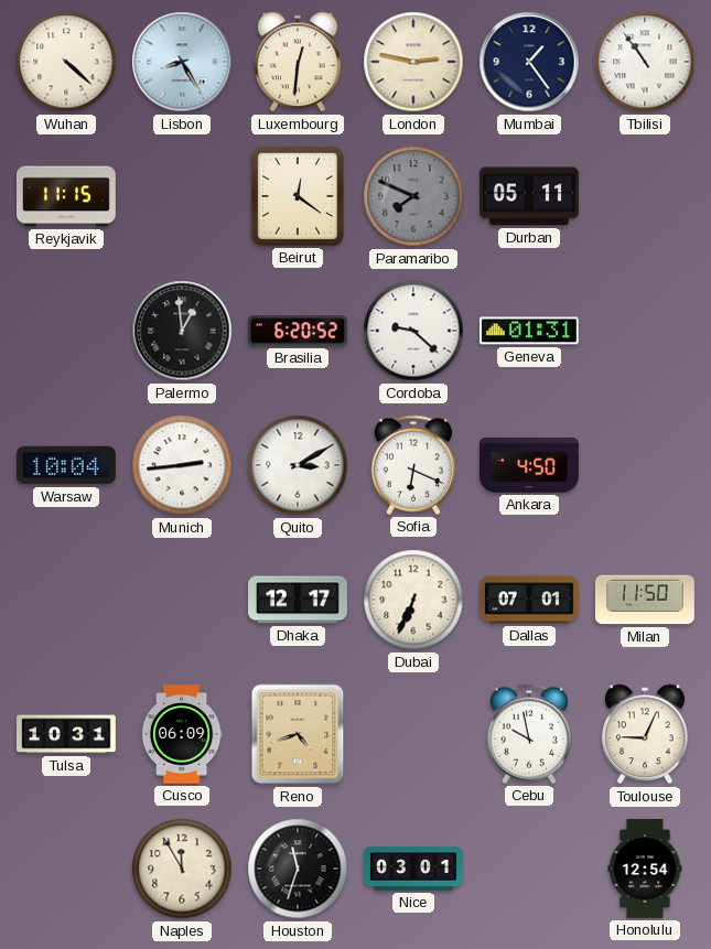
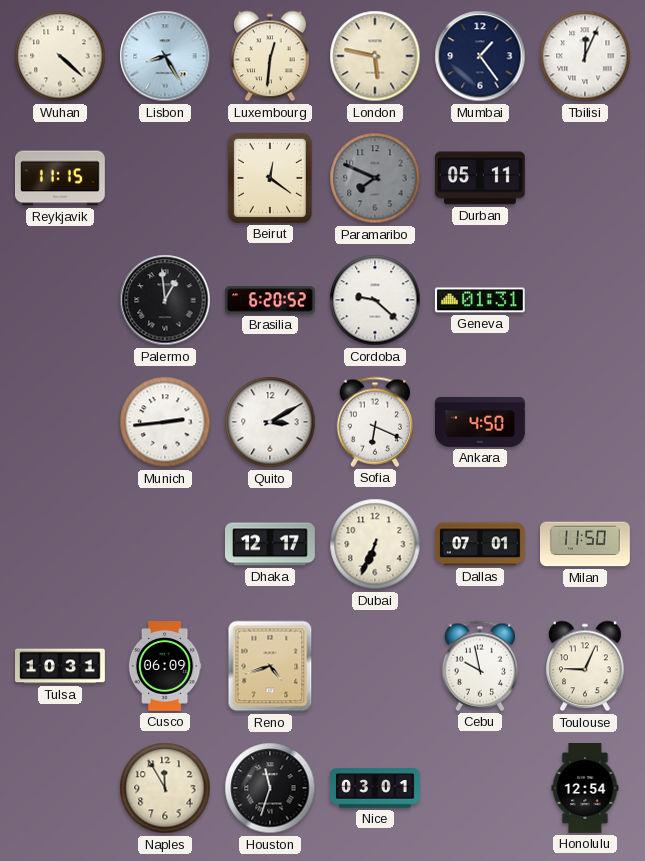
London: 2:47 -> 5:47 (375, 56)
Tbilisi: 10:54 -> 12:04 (585, 56)
Warsaw: 10:04 -> none (66, 465)
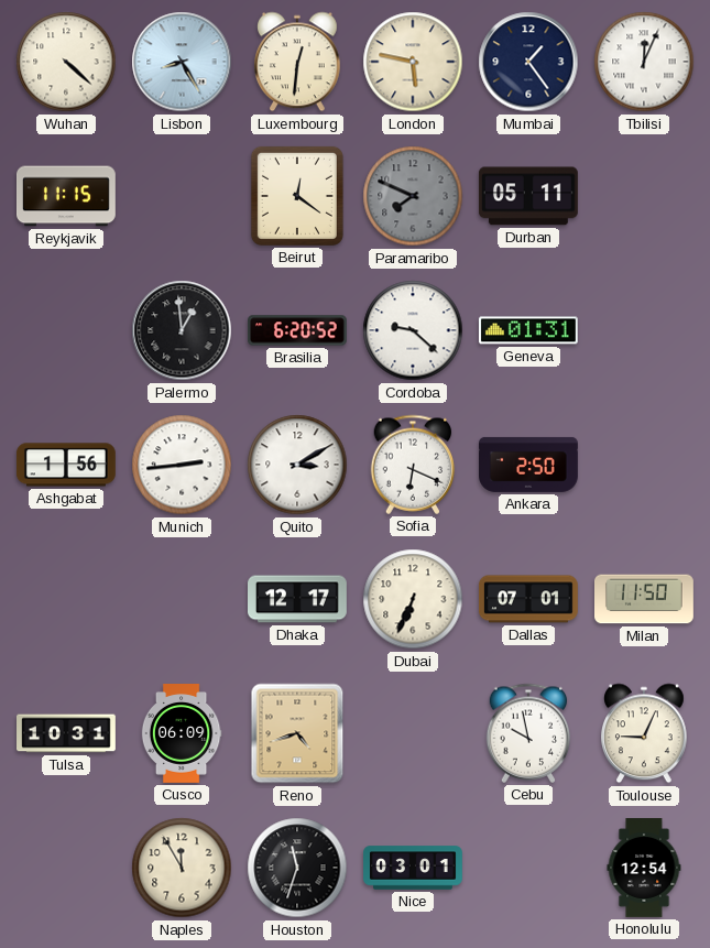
Ashgabat: none -> 1:56 (66, 465)
Ankara: 4:50 -> 2:50 (529, 465)
